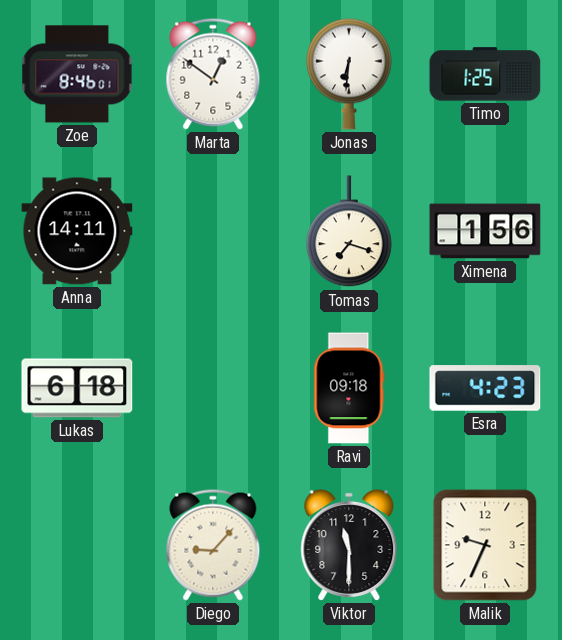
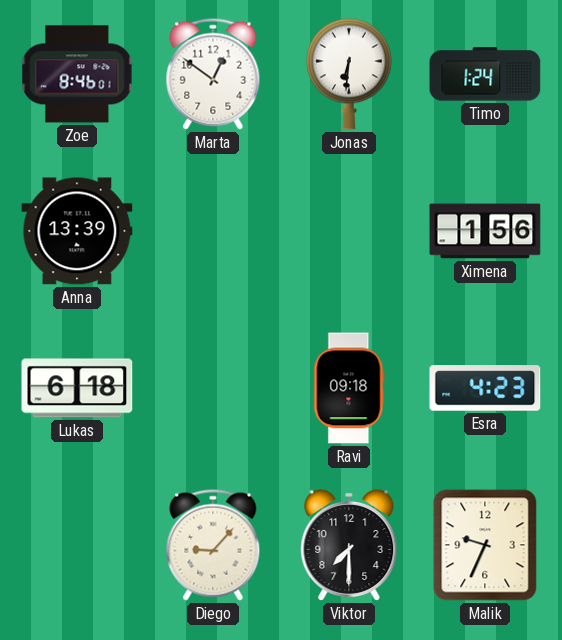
Timo: 1:25 -> 1:24 (485, 74)
Anna: 14:11 -> 13:39 (77, 231)
Tomas: 7:18 -> none (349, 232)
Viktor: 11:30 -> 7:30 (349, 545)
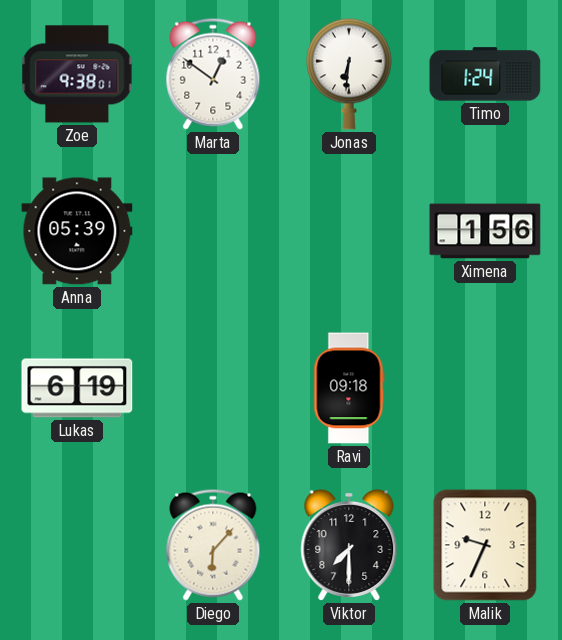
Zoe: 8:46 -> 9:38 (77, 74)
Anna: 13:39 -> 05:39 (77, 231)
Lukas: 6:18 -> 6:19 (77, 388)
Esra: 4:23 -> none (485, 388)
Diego: 9:07 -> 6:07 (213, 545)
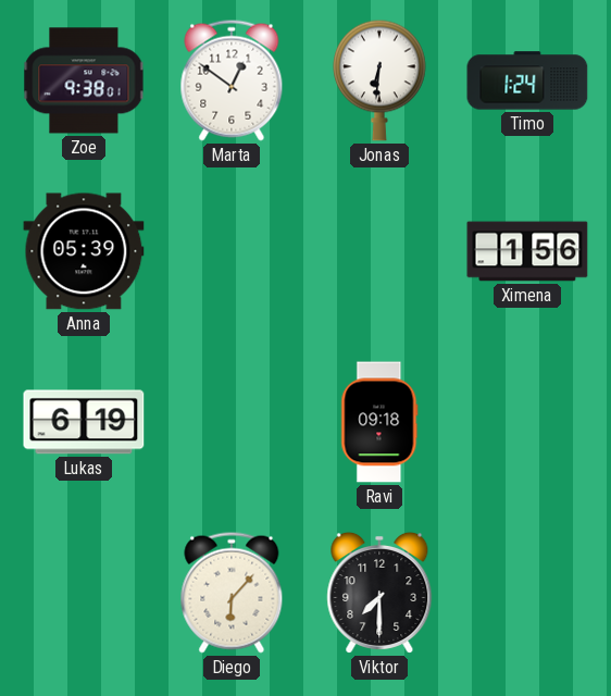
Malik: 9:34 -> none (485, 545)
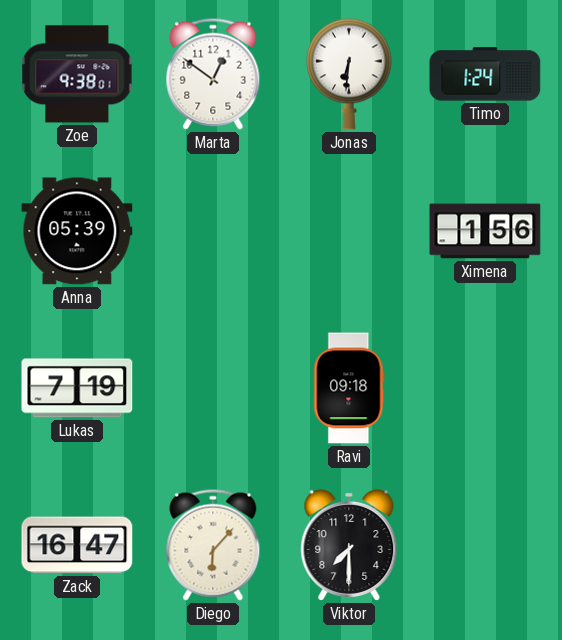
Lukas: 6:19 -> 7:19 (77, 388)
Zack: none -> 16:47 (77, 545)
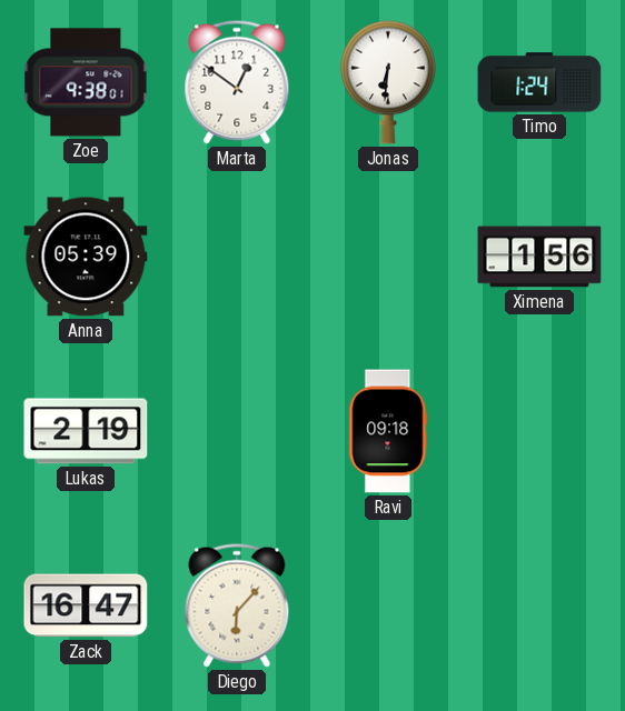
Lukas: 7:19 -> 2:19 (86, 431)
Viktor: 7:30 -> none (349, 545)
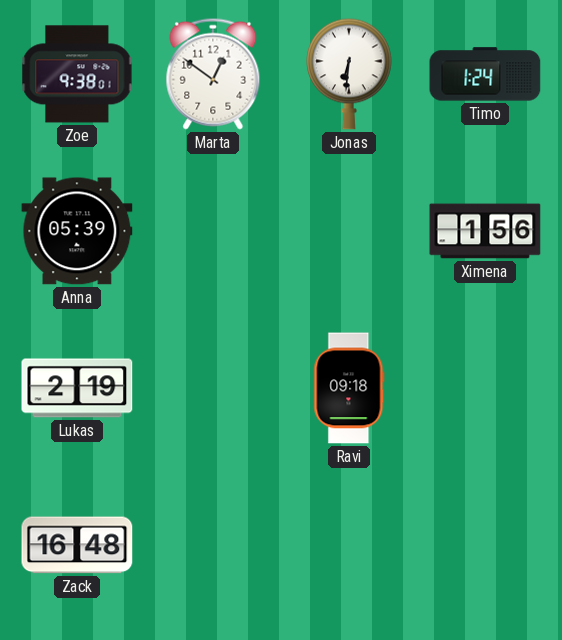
Zack: 16:47 -> 16:48 (77, 545)
Diego: 6:07 -> none (237, 605)
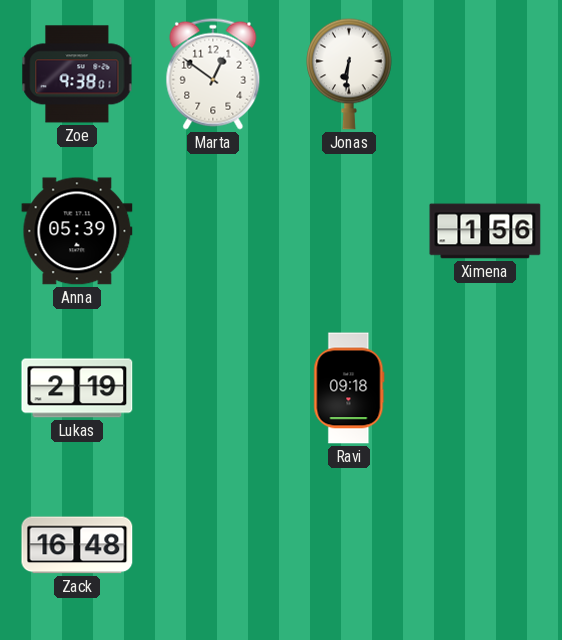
Timo: 1:24 -> none (485, 74)
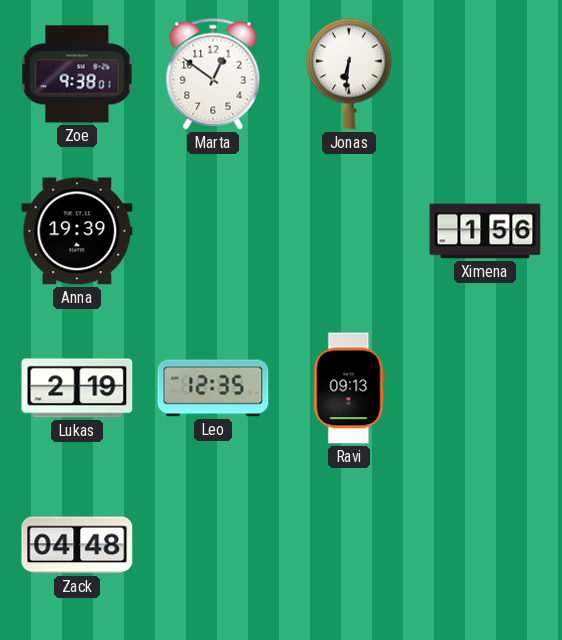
Anna: 05:39 -> 19:39 (77, 231)
Leo: none -> 12:35 (213, 388)
Ravi: 09:18 -> 09:13 (349, 388)
Zack: 16:48 -> 04:48 (77, 545)
